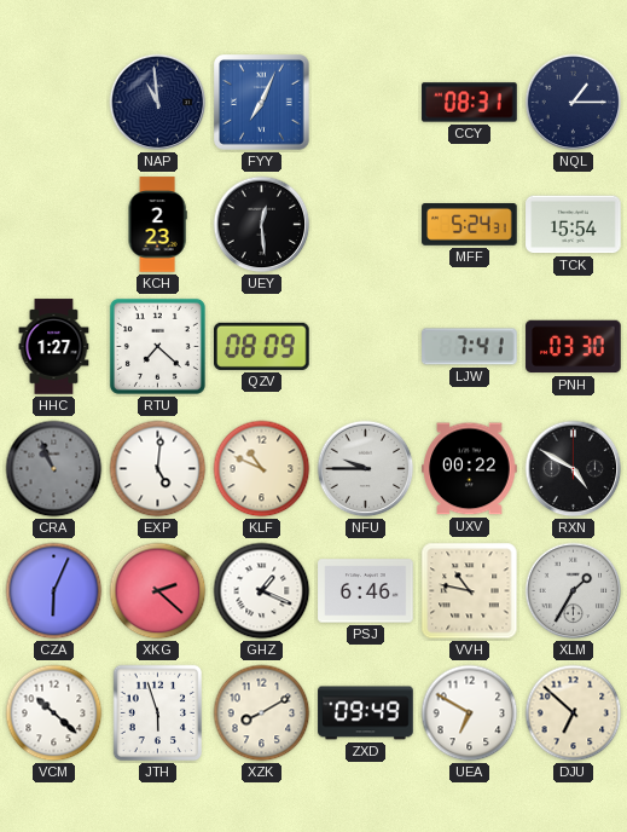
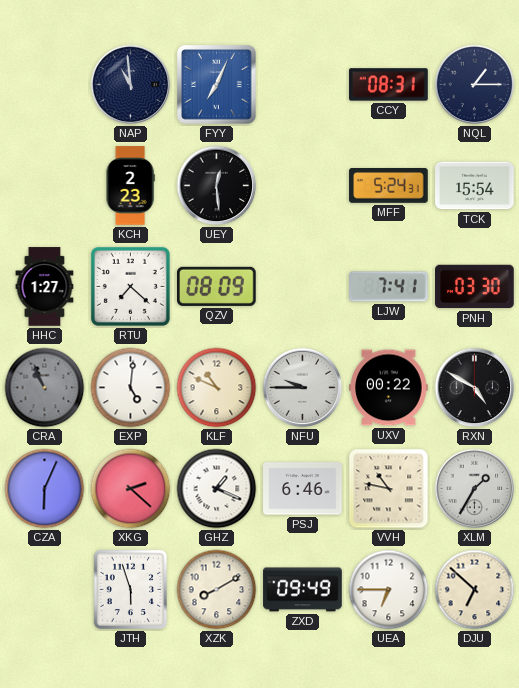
VCM: 10:22 -> none (54, 713)
UEA: 6:50 -> 6:45 (389, 590)
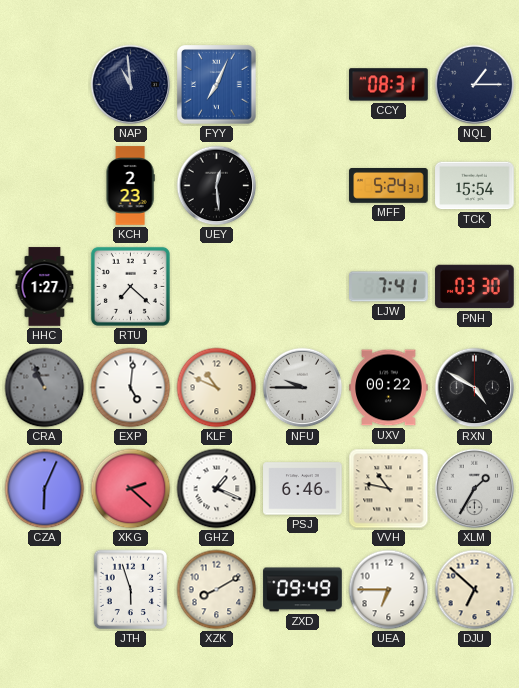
QZV: 08:09 -> none (217, 286)
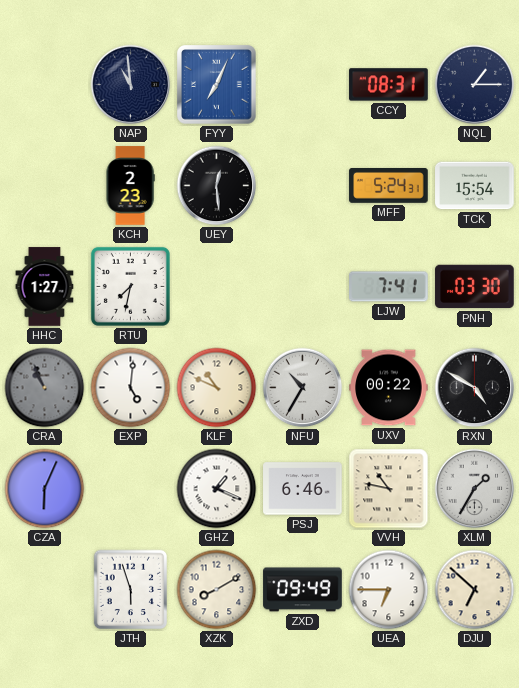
RTU: 7:22 -> 7:32 (130, 286)
NFU: 9:45 -> 10:35 (303, 388)
XKG: 2:22 -> none (131, 489)
